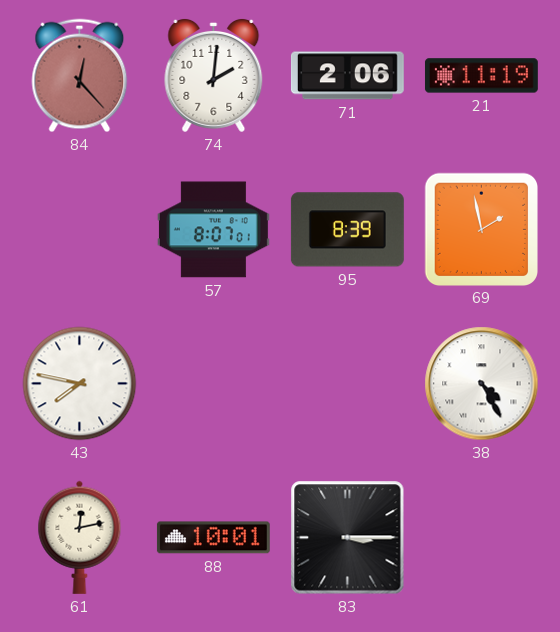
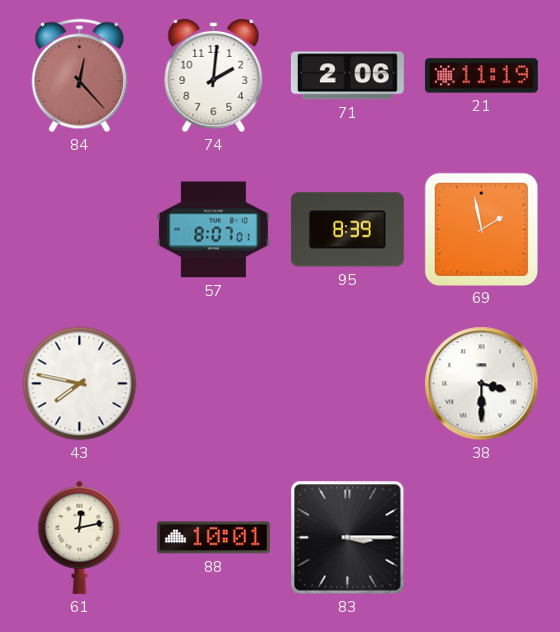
38: 4:25 -> 3:30 (482, 384)
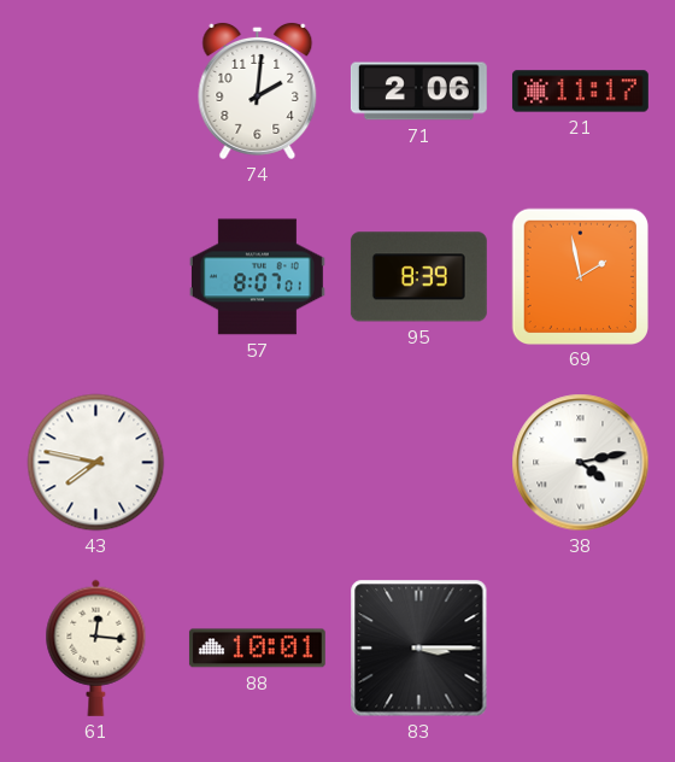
84: 12:23 -> none (80, 76)
21: 11:19 -> 11:17 (580, 92)
38: 3:30 -> 4:13 (581, 463)
61: 12:13 -> 12:16 (96, 647)
